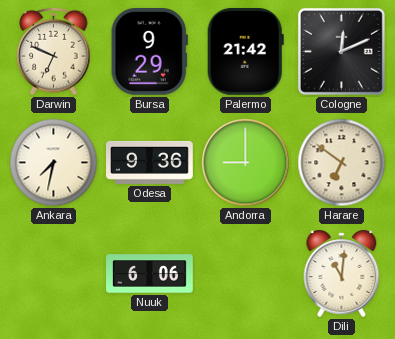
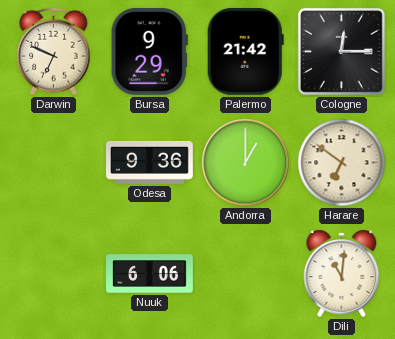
Cologne: 12:11 -> 12:15 (341, 51)
Ankara: 7:32 -> none (54, 163)
Andorra: 9:00 -> 1:00 (246, 163)
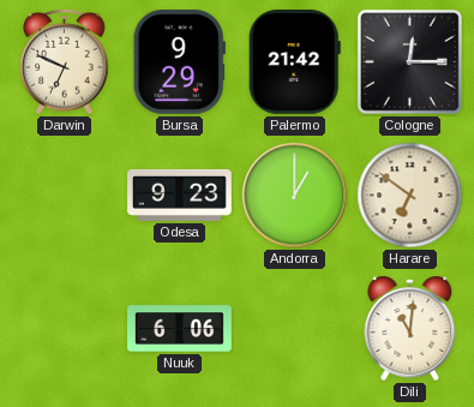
Odesa: 9:36 -> 9:23 (180, 194)
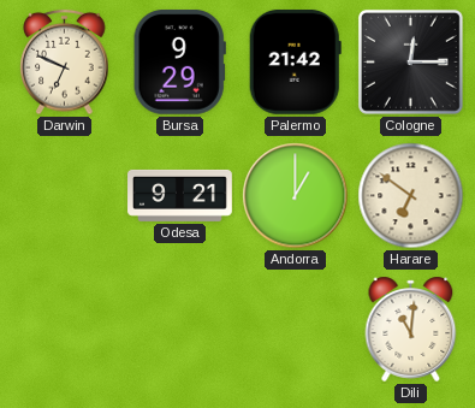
Odesa: 9:23 -> 9:21 (180, 195)
Nuuk: 6:06 -> none (180, 329)
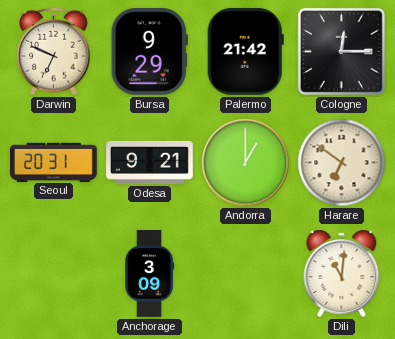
Seoul: none -> 20:31 (54, 162)
Anchorage: none -> 3:09 (150, 274)
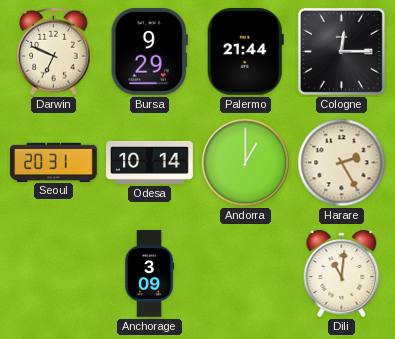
Palermo: 21:42 -> 21:44 (245, 52)
Odesa: 9:21 -> 10:14 (150, 162)
Harare: 6:51 -> 2:25 (342, 163)
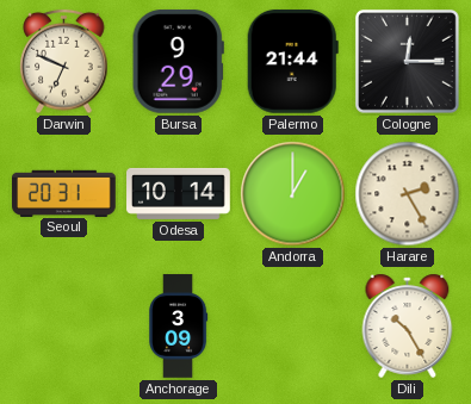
Dili: 11:01 -> 10:25 (408, 325)
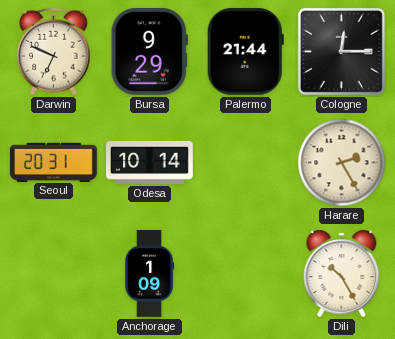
Andorra: 1:00 -> none (293, 194)
Anchorage: 3:09 -> 1:09 (150, 274)
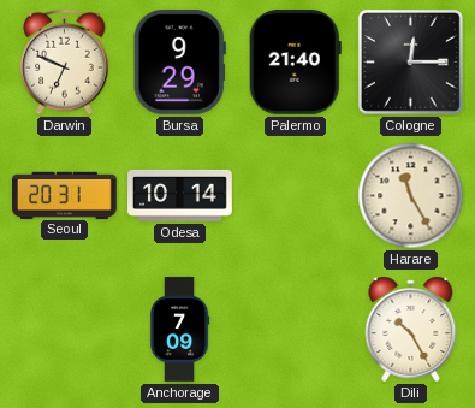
Palermo: 21:44 -> 21:40 (295, 63)
Harare: 2:25 -> 11:25 (411, 196)
Anchorage: 1:09 -> 7:09 (180, 330)
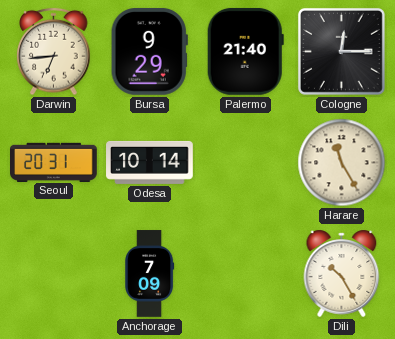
Darwin: 6:49 -> 6:44 (54, 52)
